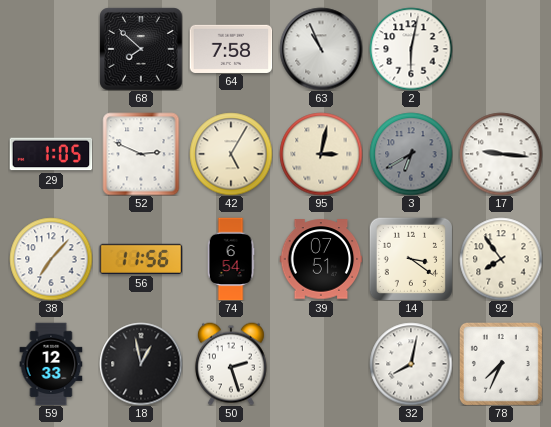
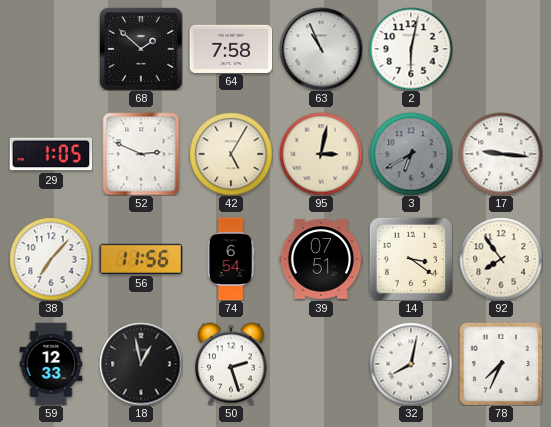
68: 7:52 -> 1:52 (141, 49)
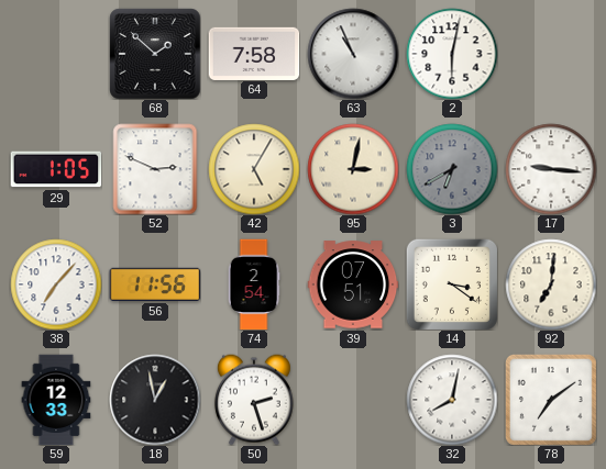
74: 6:54 -> 2:54 (254, 284)
92: 7:54 -> 7:01 (551, 284)
78: 7:34 -> 7:09 (551, 400)
